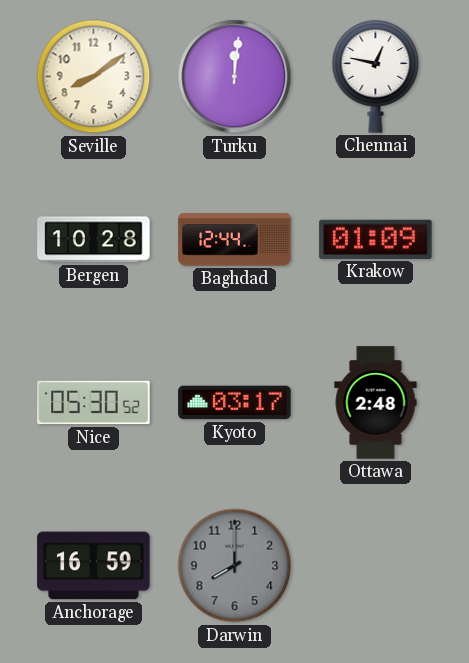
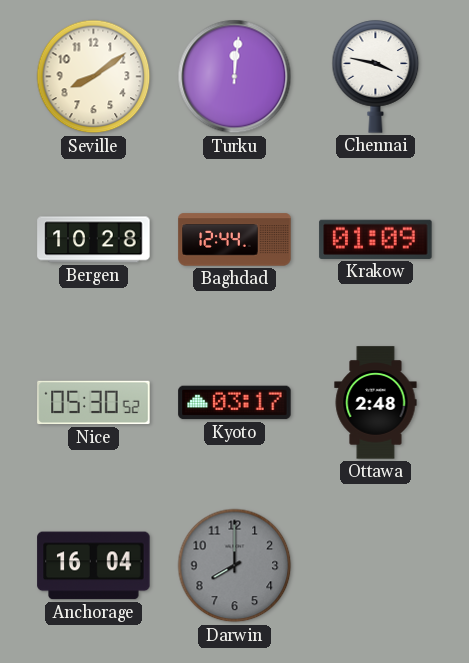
Chennai: 12:47 -> 3:47 (376, 77)
Anchorage: 16:59 -> 16:04 (94, 566)
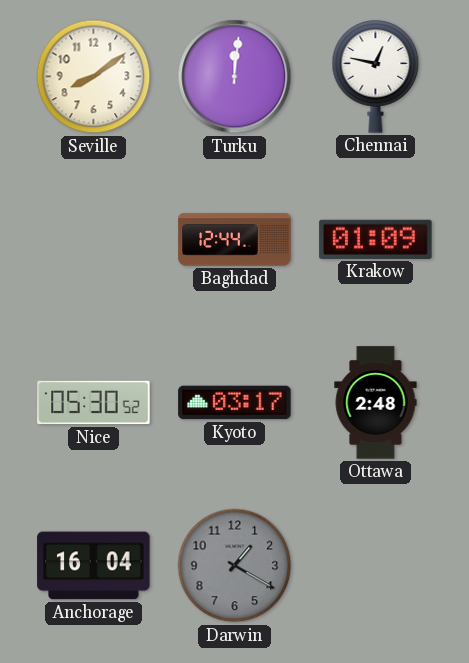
Chennai: 3:47 -> 12:47 (376, 77)
Bergen: 10:28 -> none (94, 240)
Darwin: 8:00 -> 1:20 (235, 566)
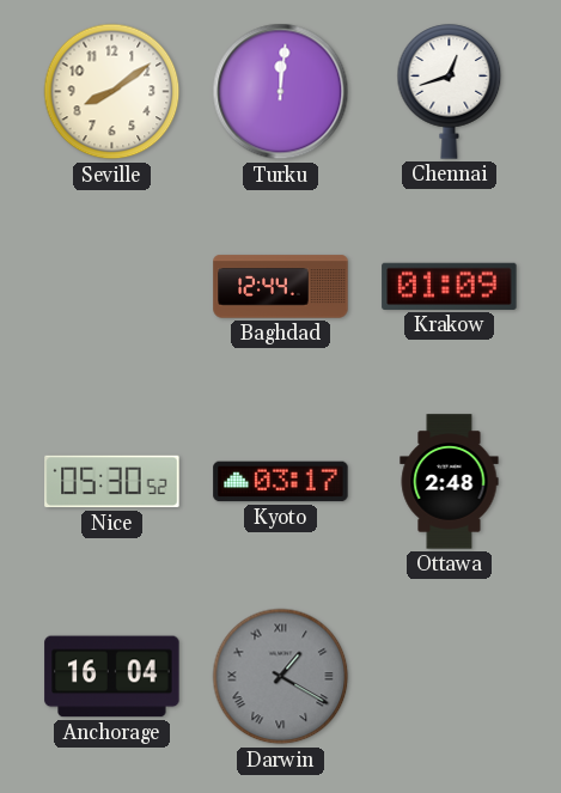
Chennai: 12:47 -> 12:42 (450, 92)
Darwin numerals: Arabic -> Roman (281, 677)
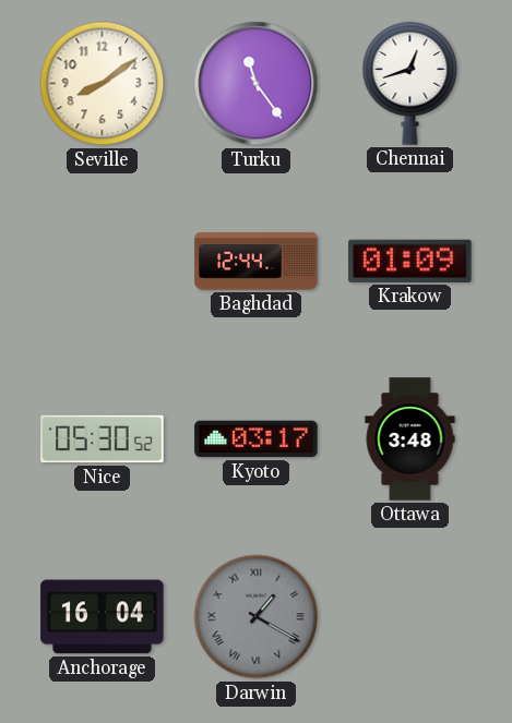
Turku: 12:01 -> 11:24 (257, 84)
Ottawa: 2:48 -> 3:48 (410, 439)
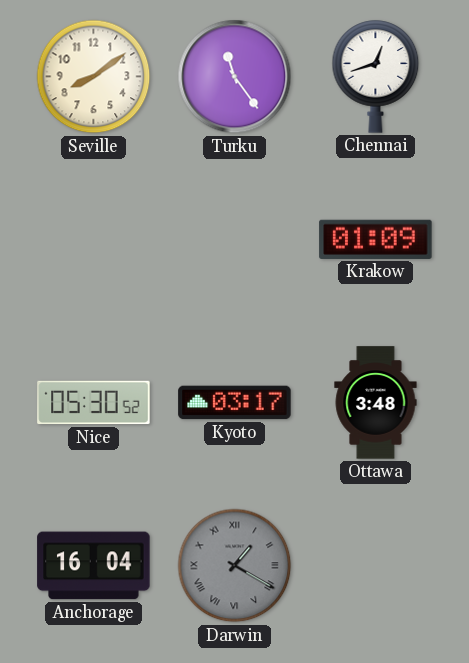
Baghdad: 12:44 -> none (257, 262)
